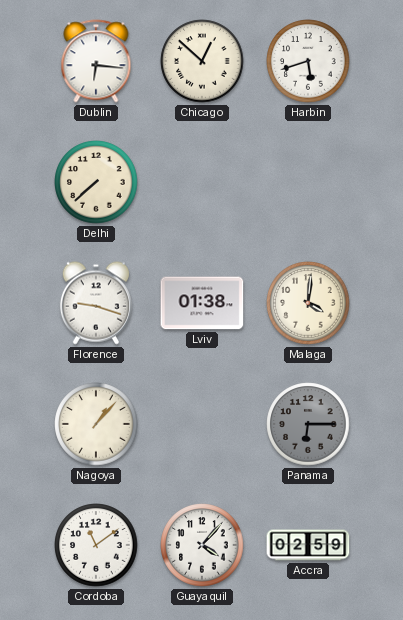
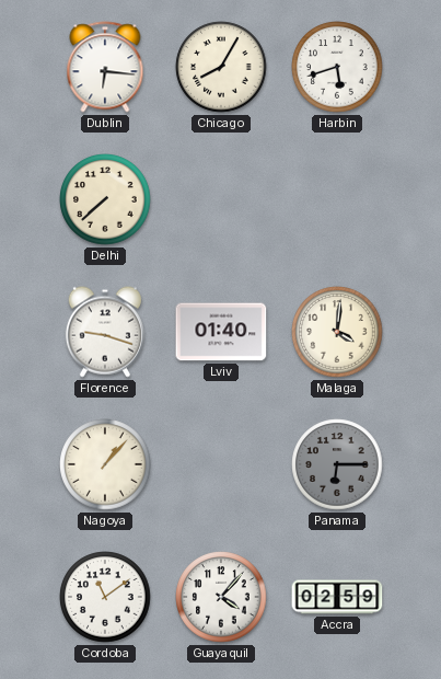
Chicago: 12:52 -> 8:05 (221, 67)
Lviv: 01:38 -> 01:40 (221, 332)
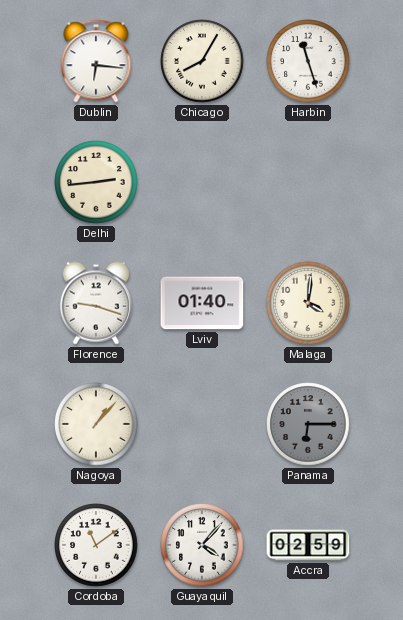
Harbin: 5:42 -> 11:27 (308, 61)
Delhi: 7:38 -> 2:44 (96, 182)
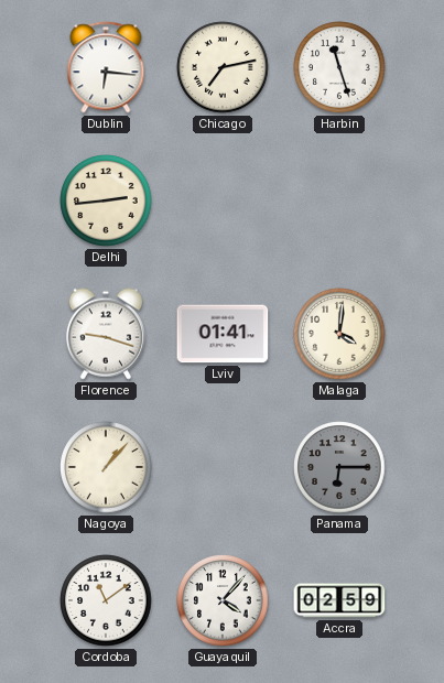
Chicago: 8:05 -> 7:13 (223, 67)
Lviv: 01:40 -> 01:41 (223, 334)
